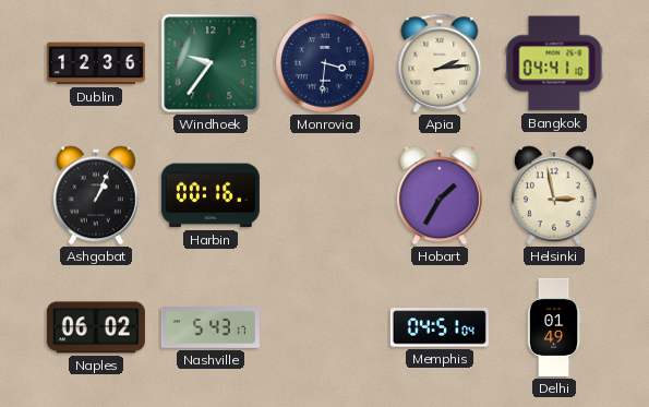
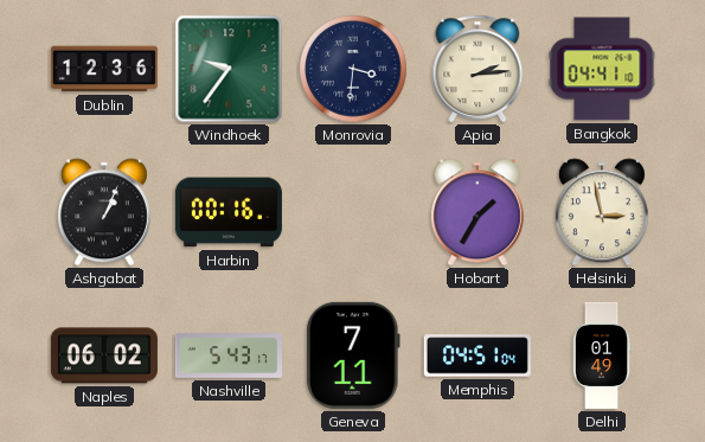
Geneva: none -> 7:11 (353, 355)
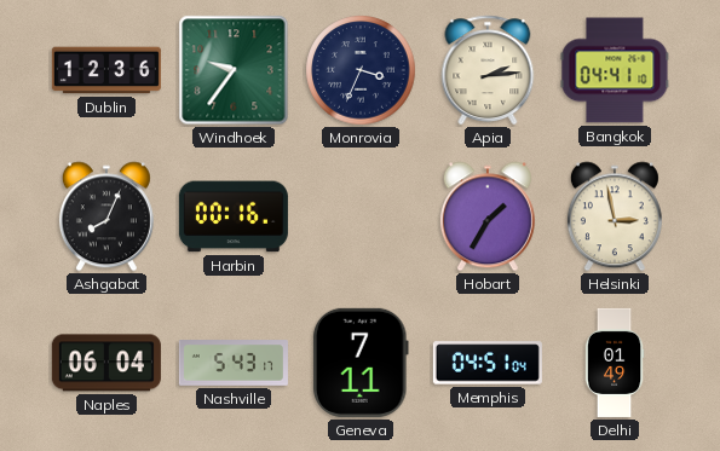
Monrovia: 3:31 -> 3:34 (361, 70)
Ashgabat: 1:04 -> 8:04 (106, 216)
Naples: 06:02 -> 06:04 (106, 363)
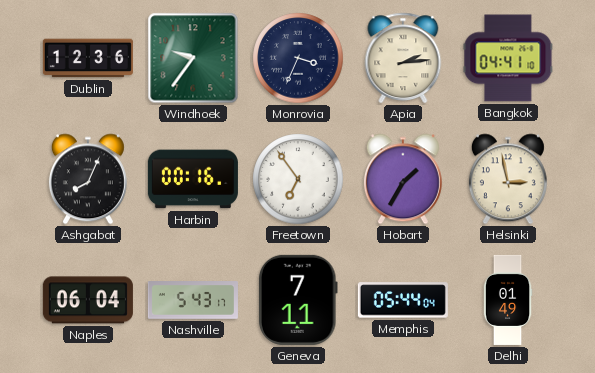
Freetown: none -> 6:54 (298, 179)
Memphis: 04:51 -> 05:44 (403, 300)
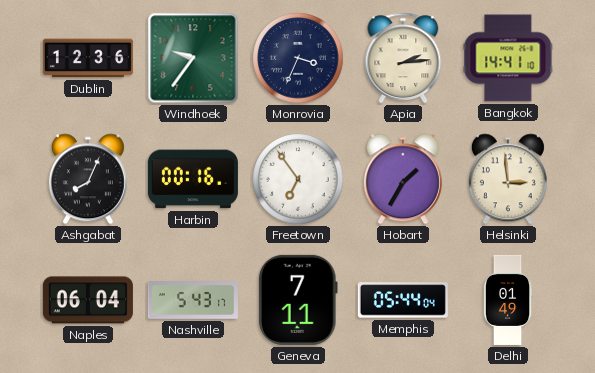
Bangkok: 04:41 -> 14:41 (508, 58)
Helsinki: 2:58 -> 2:59 (508, 179)
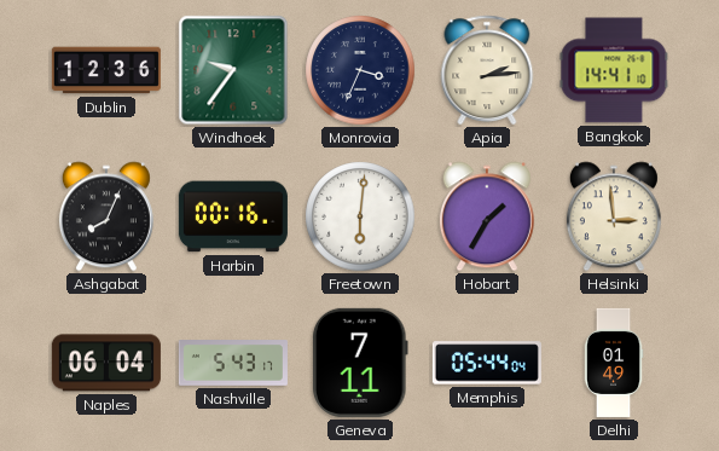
Freetown: 6:54 -> 6:01 (360, 216)
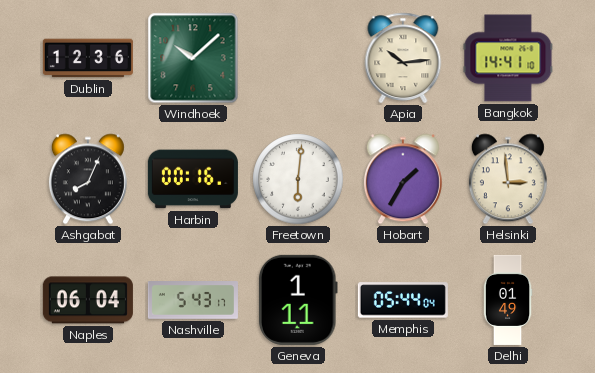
Windhoek: 9:36 -> 10:08 (193, 58)
Monrovia: 3:34 -> none (360, 70)
Apia: 2:14 -> 10:14 (403, 58)
Geneva: 7:11 -> 1:11 (298, 300)
